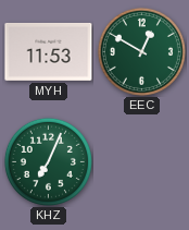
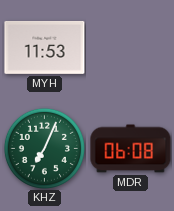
EEC: 12:50 -> none (141, 51)
MDR: none -> 06:08 (131, 149)
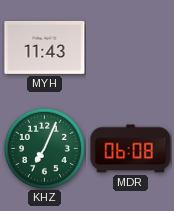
MYH: 11:53 -> 11:43 (45, 47)
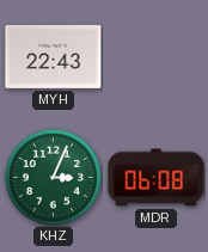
MYH: 11:43 -> 22:43 (54, 56)
KHZ: 7:04 -> 3:04 (53, 177)
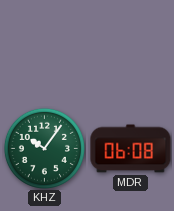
MYH: 22:43 -> none (54, 56)
KHZ: 3:04 -> 10:06 (44, 148)
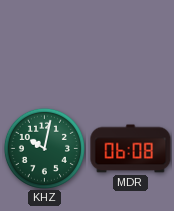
KHZ: 10:06 -> 10:02 (44, 148)
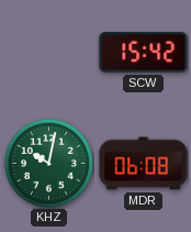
SCW: none -> 15:42 (144, 53)
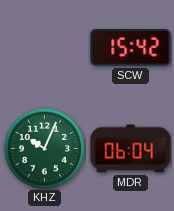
KHZ: 10:02 -> 10:04 (44, 148)
MDR: 06:08 -> 06:04 (131, 149)
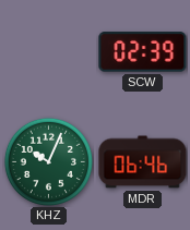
SCW: 15:42 -> 02:39 (143, 52)
MDR: 06:04 -> 06:46 (143, 162)
